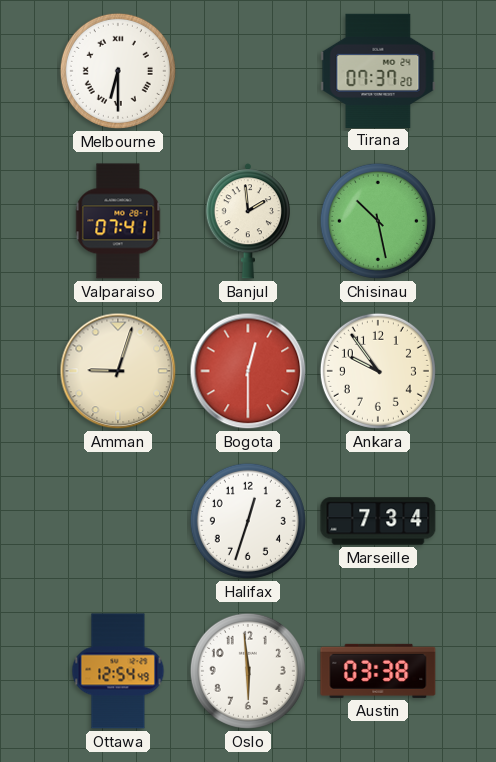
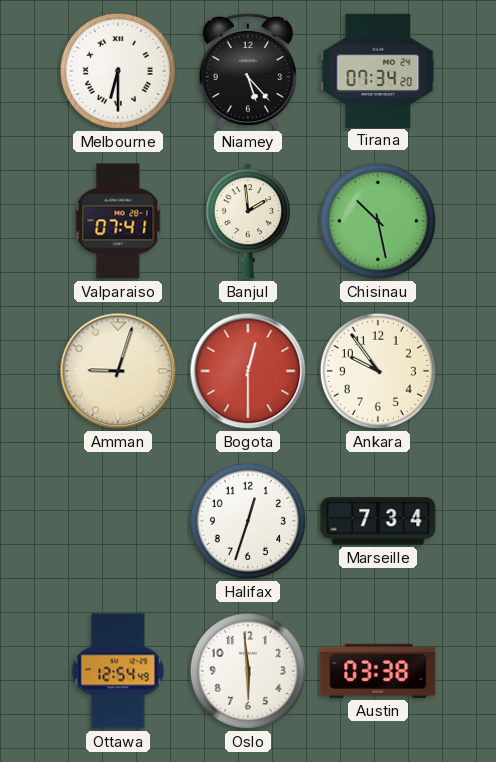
Niamey: none -> 5:23 (248, 71)
Tirana: 07:37 -> 07:34 (378, 70)
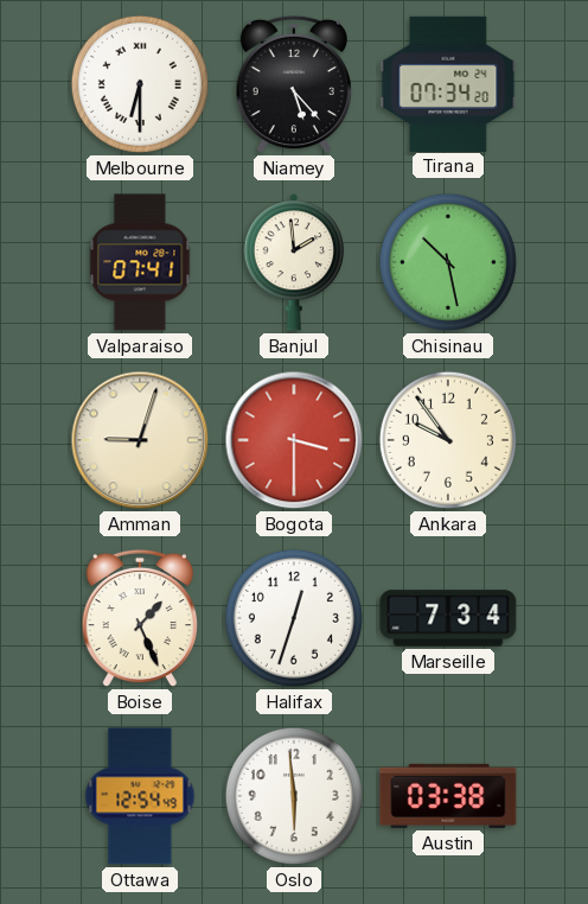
Bogota: 12:30 -> 3:30 (294, 440)
Boise: none -> 1:26 (140, 618)
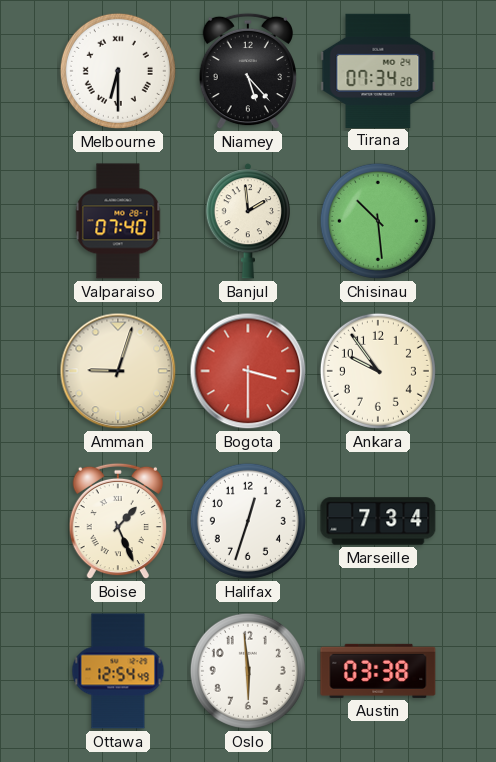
Valparaiso: 07:41 -> 07:40 (118, 221)
Chisinau: 10:28 -> 10:29 (378, 221)
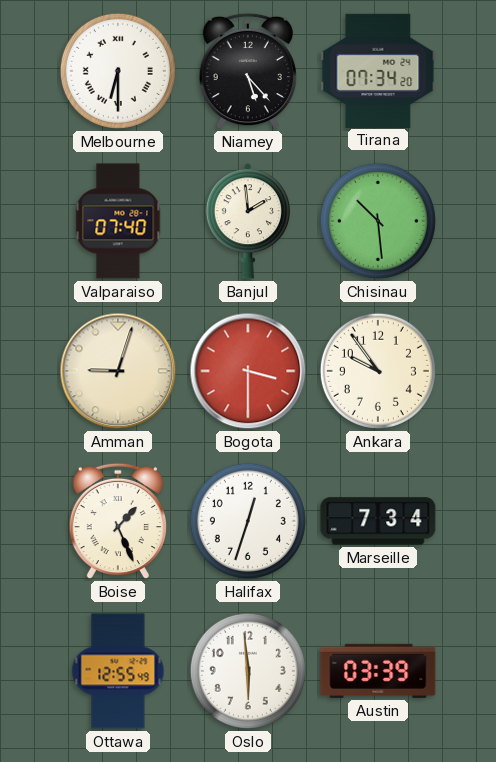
Ottawa: 12:54 -> 12:55 (118, 671)
Austin: 03:38 -> 03:39 (378, 671)
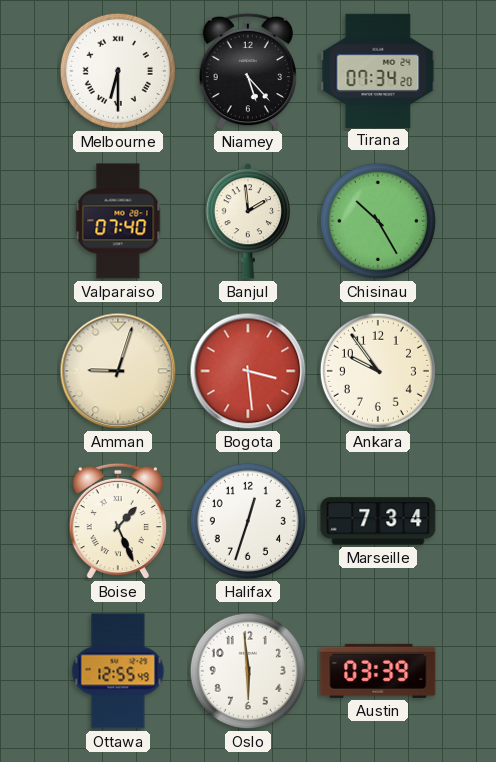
Chisinau: 10:29 -> 10:25 (378, 221)
Bogota: 3:30 -> 3:29 (248, 371)
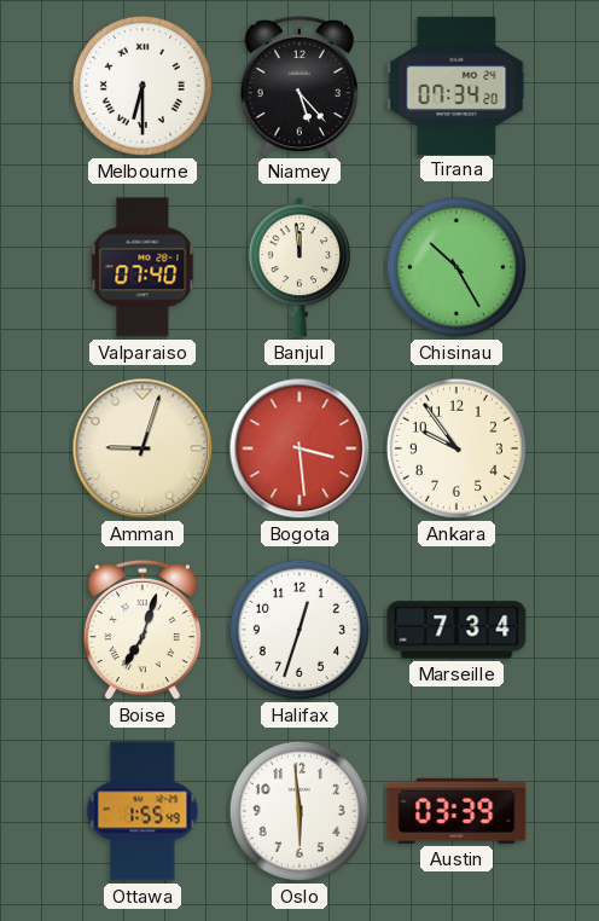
Banjul: 1:59 -> 11:59 (299, 267)
Boise: 1:26 -> 7:03 (143, 630)
Ottawa: 12:55 -> 1:55 (143, 811)
